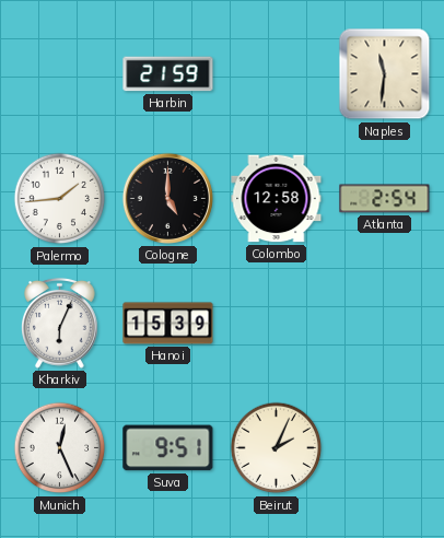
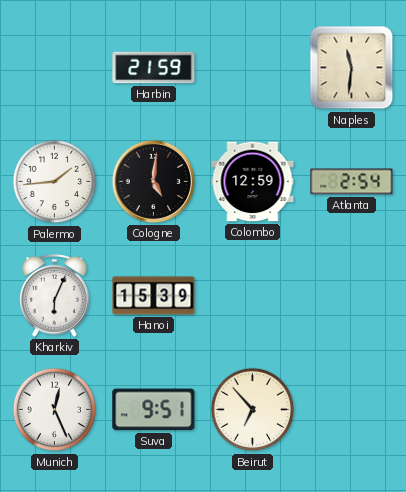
Cologne: 5:00 -> 5:01 (153, 181)
Colombo: 12:58 -> 12:59 (253, 182)
Beirut: 2:04 -> 6:53 (253, 410)
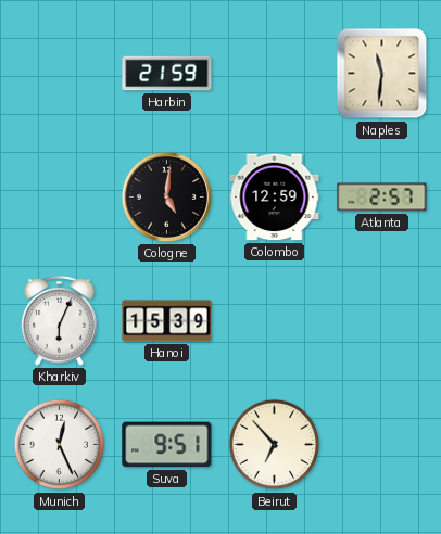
Palermo: 1:44 -> none (55, 182)
Atlanta: 2:54 -> 2:57 (382, 198)
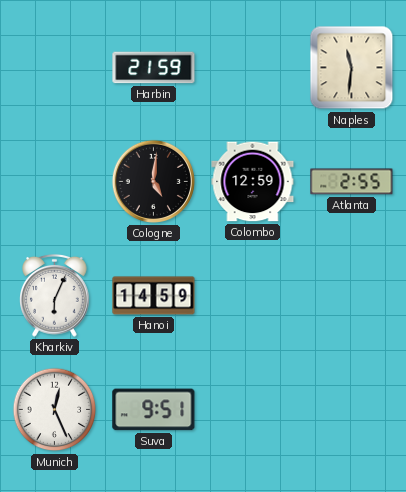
Atlanta: 2:57 -> 2:55 (352, 182)
Hanoi: 15:39 -> 14:59 (154, 296)
Beirut: 6:53 -> none (275, 445)
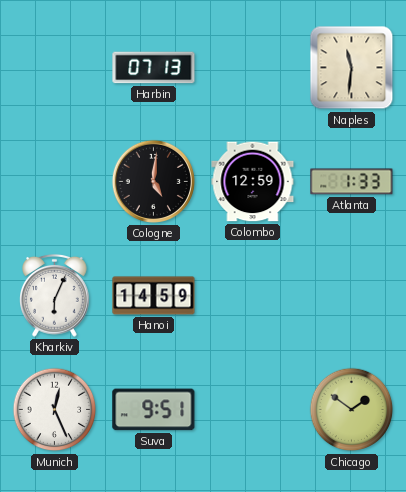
Harbin: 21:59 -> 07:13 (154, 68)
Atlanta: 2:55 -> 1:33 (352, 182)
Chicago: none -> 1:51 (352, 410)
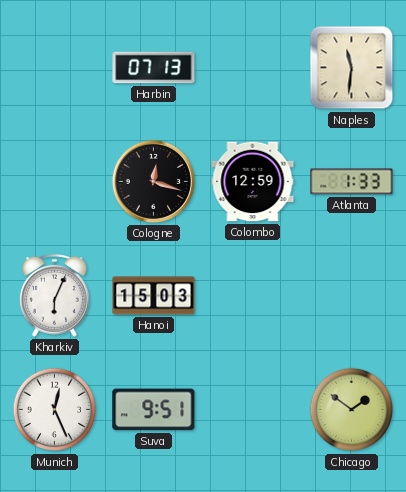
Cologne: 5:01 -> 12:18 (153, 181)
Hanoi: 14:59 -> 15:03 (154, 296)
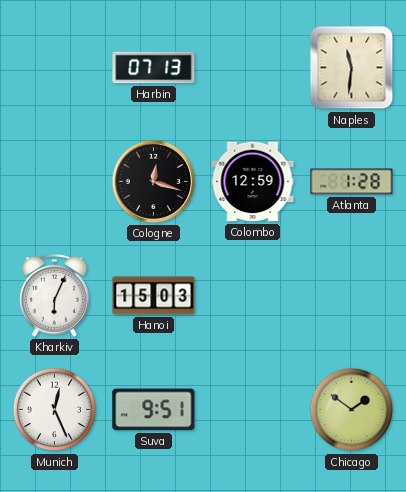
Atlanta: 1:33 -> 1:28 (352, 182)
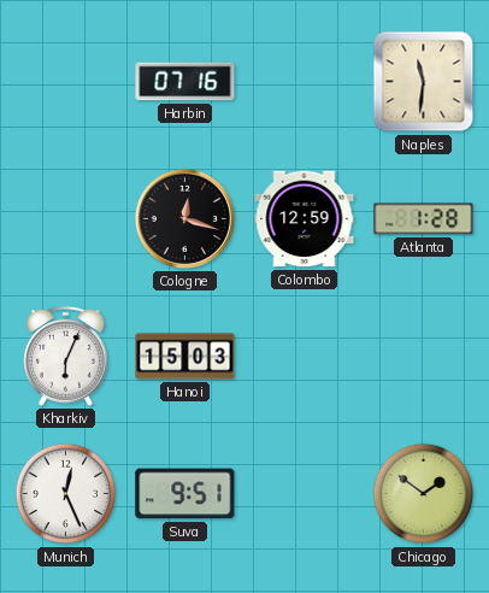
Harbin: 07:13 -> 07:16 (185, 82)
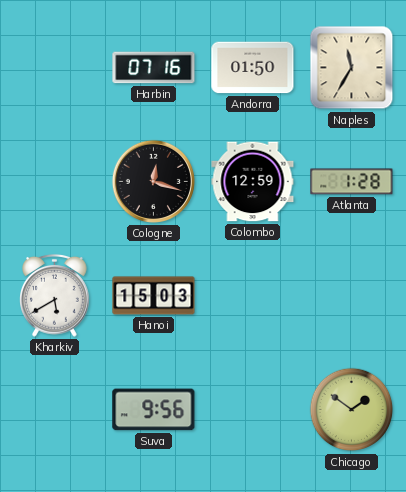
Andorra: none -> 01:50 (253, 68)
Naples: 11:31 -> 11:35 (352, 68)
Kharkiv: 6:04 -> 5:40 (55, 296)
Munich: 12:26 -> none (66, 494)
Suva: 9:51 -> 9:56 (154, 410)
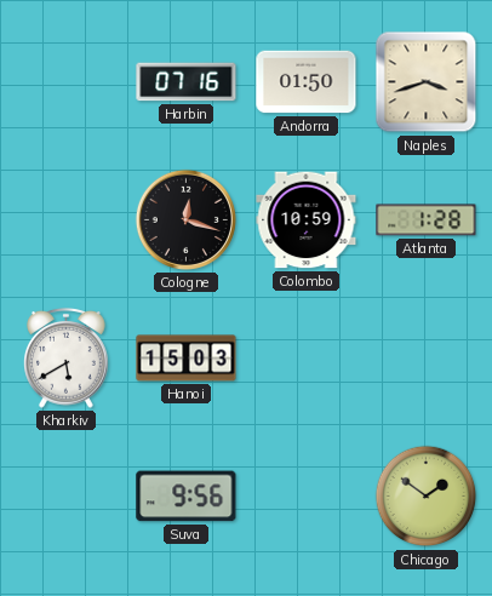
Naples: 11:35 -> 3:42 (427, 82)
Colombo: 12:59 -> 10:59 (307, 220)
